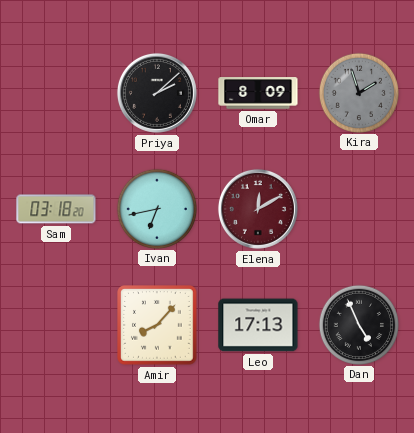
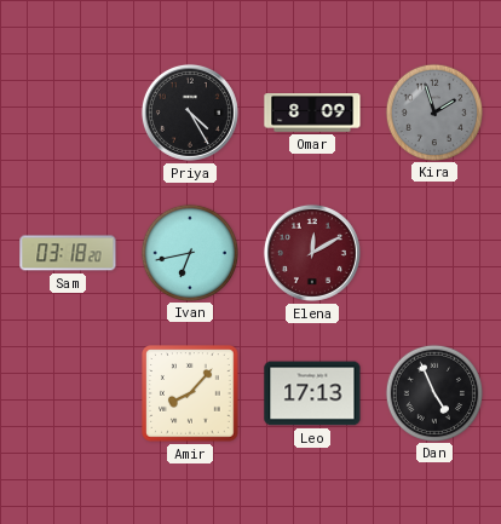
Priya: 2:08 -> 4:25 (190, 113)
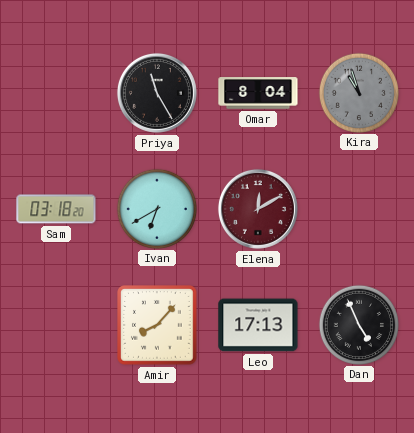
Priya: 4:25 -> 11:25 (157, 93)
Omar: 8:09 -> 8:04 (258, 93)
Kira: 1:57 -> 10:57 (358, 92)
Ivan: 6:43 -> 6:40 (156, 208)
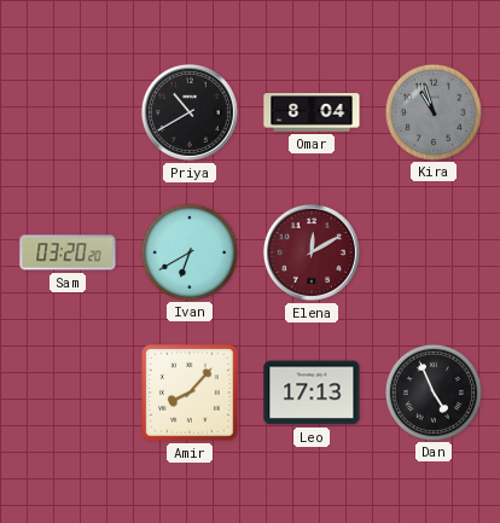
Priya: 11:25 -> 10:40 (190, 112)
Sam: 03:18 -> 03:20 (68, 252)
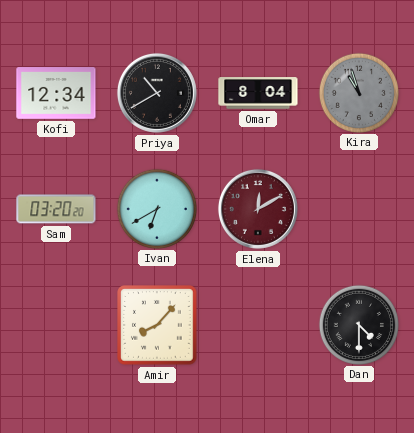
Kofi: none -> 12:34 (56, 93)
Leo: 17:13 -> none (312, 393)
Dan: 4:56 -> 4:30 (358, 324)
